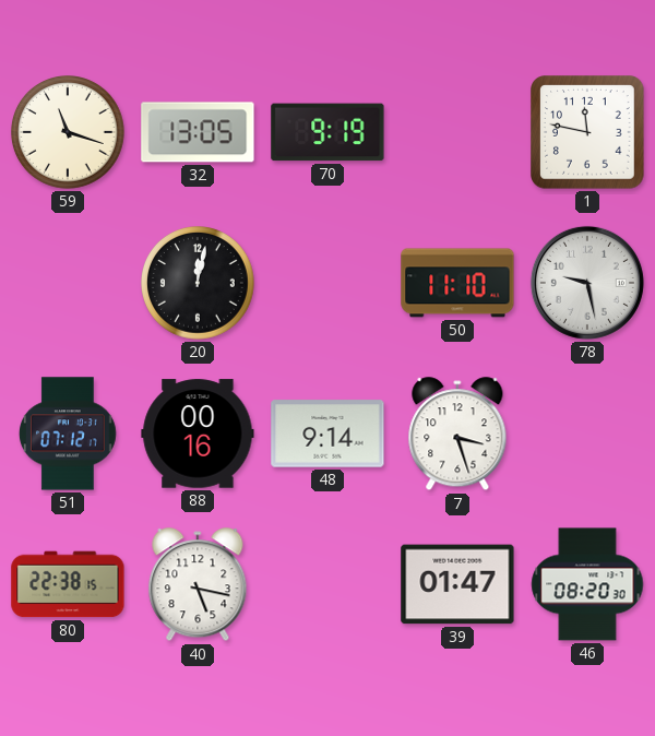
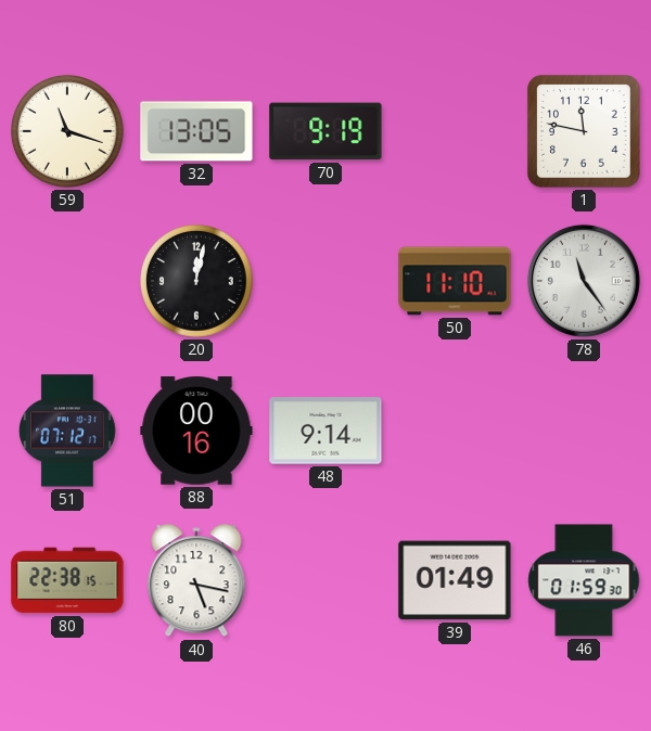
78: 9:28 -> 11:24 (584, 281)
7: 3:27 -> none (457, 435)
39: 01:47 -> 01:49 (455, 580)
46: 08:20 -> 01:59 (584, 580)
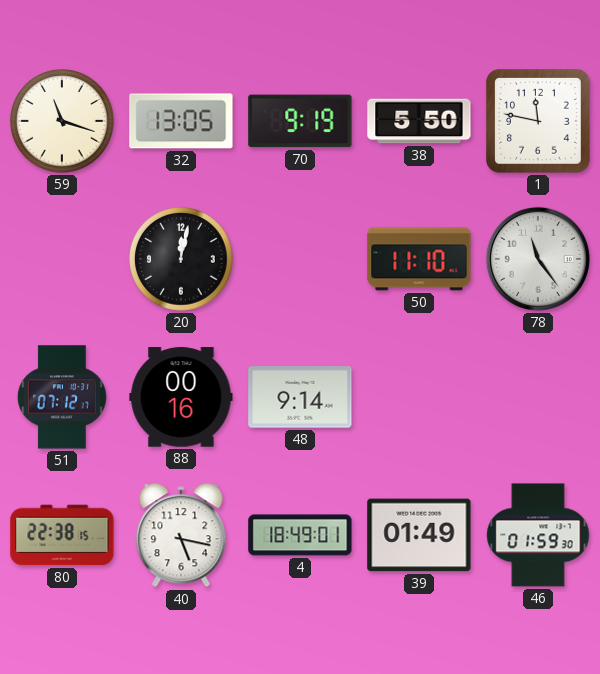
38: none -> 5:50 (419, 121)
4: none -> 18:49 (300, 535)
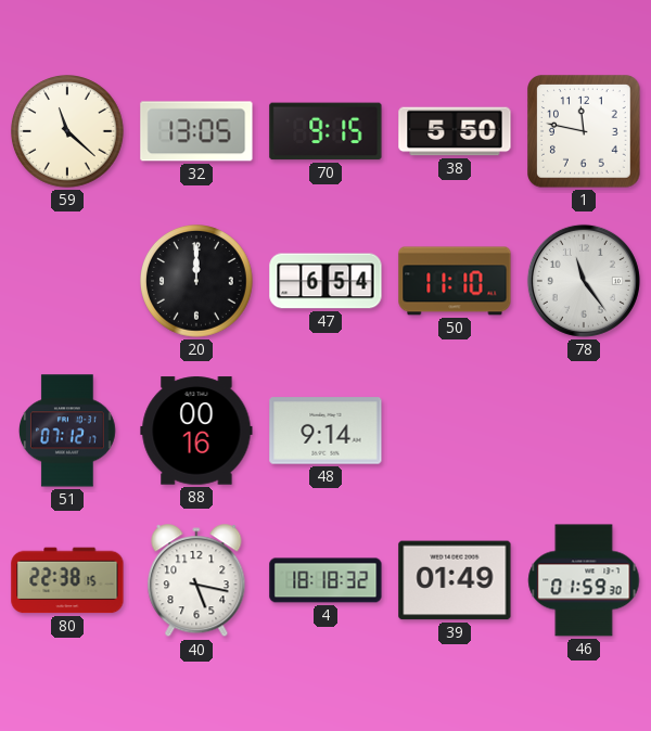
59: 11:18 -> 11:22 (67, 131)
70: 9:19 -> 9:15 (325, 131)
20: 12:02 -> 12:00 (196, 281)
47: none -> 6:54 (325, 281)
4: 18:49 -> 18:18 (325, 580)
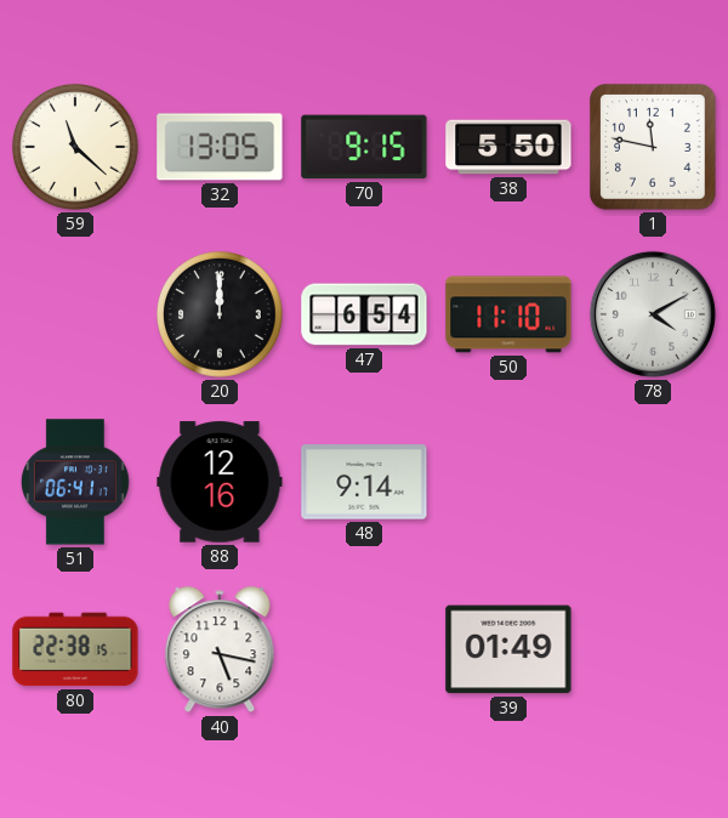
78: 11:24 -> 4:10 (653, 314)
51: 07:12 -> 06:41 (75, 482)
88: 00:16 -> 12:16 (220, 482)
4: 18:18 -> none (325, 580)
46: 01:59 -> none (584, 580)
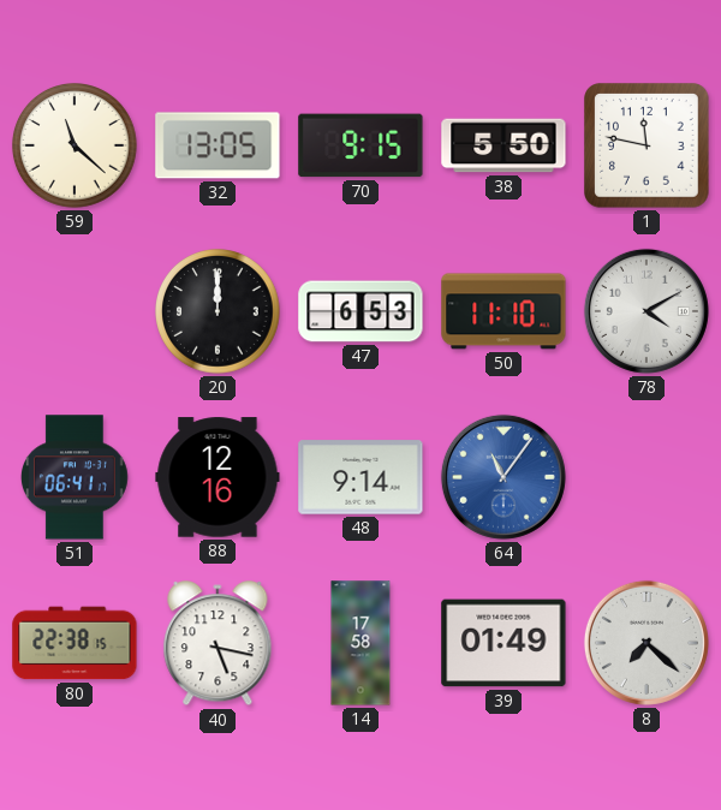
47: 6:54 -> 6:53 (360, 311)
64: none -> 11:06 (503, 477)
14: none -> 17:58 (360, 643)
8: none -> 7:22 (646, 643)
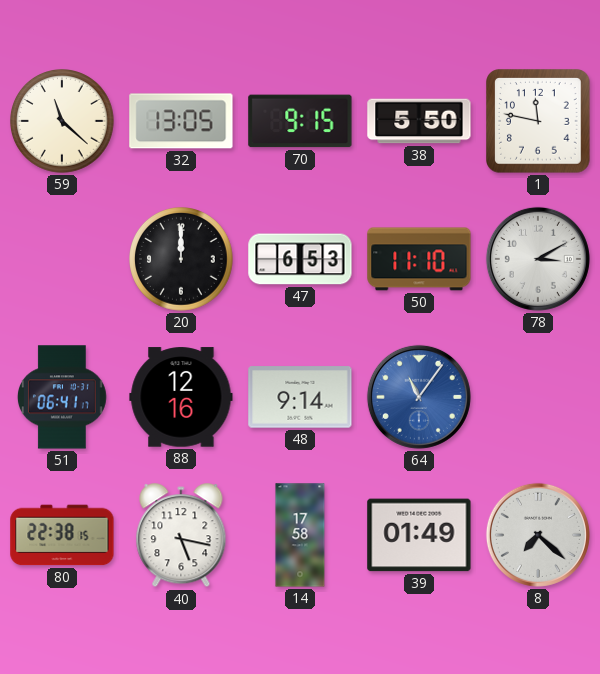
78: 4:10 -> 3:10 (538, 259)
